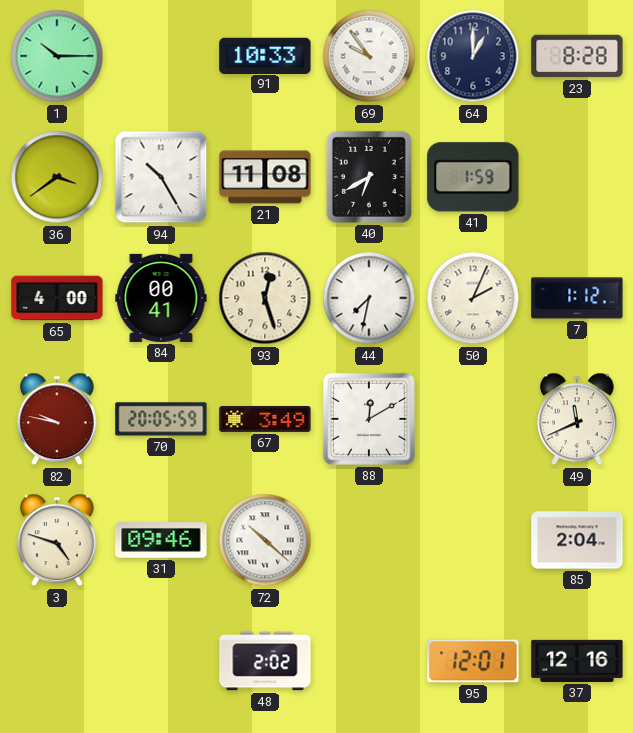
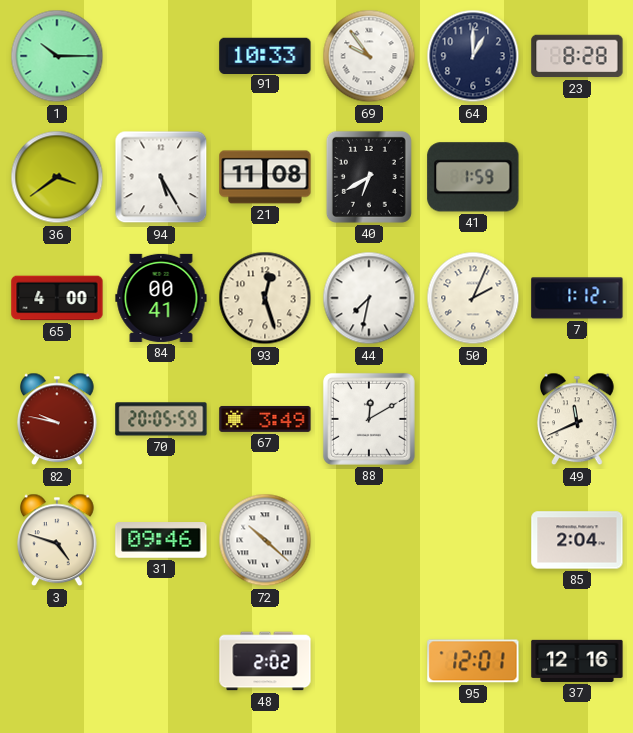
94: 10:25 -> 5:25 (161, 177)
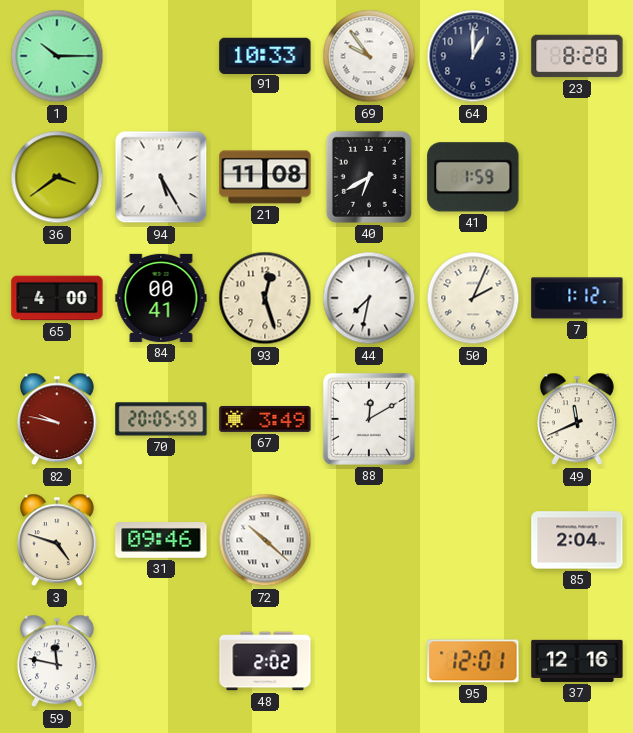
59: none -> 11:47 (58, 661)
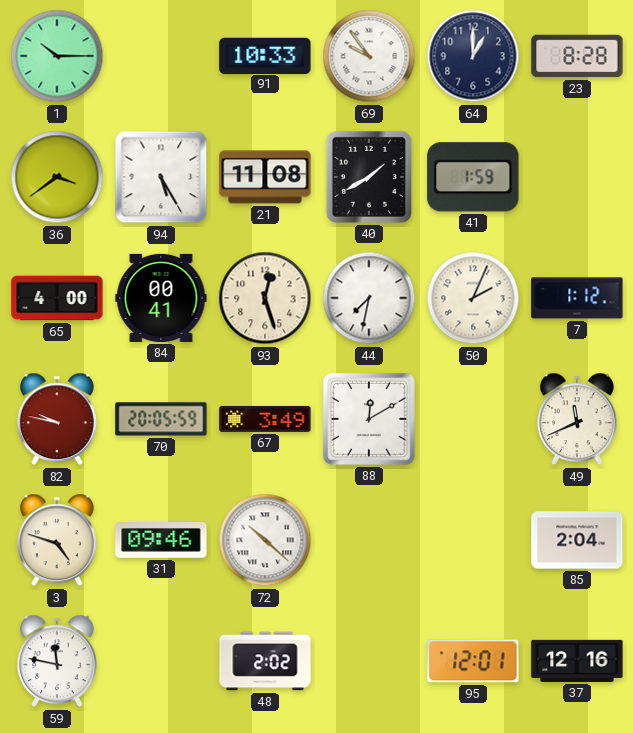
40: 6:40 -> 1:40 (369, 177)
